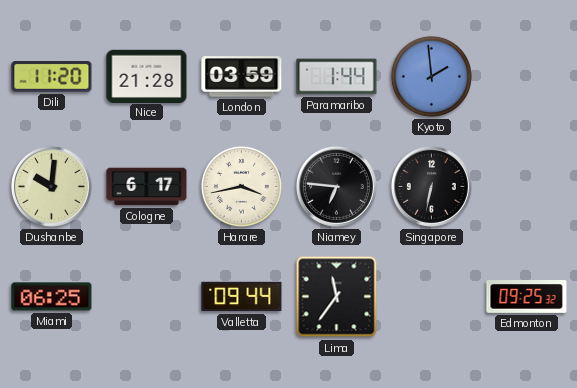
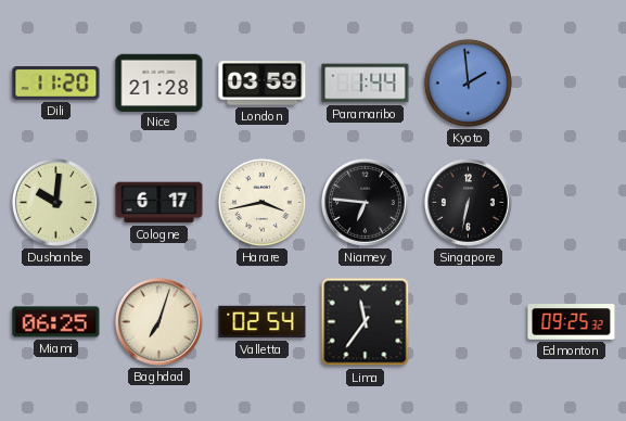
Baghdad: none -> 7:03 (158, 321)
Valletta: 09:44 -> 02:54 (263, 322)
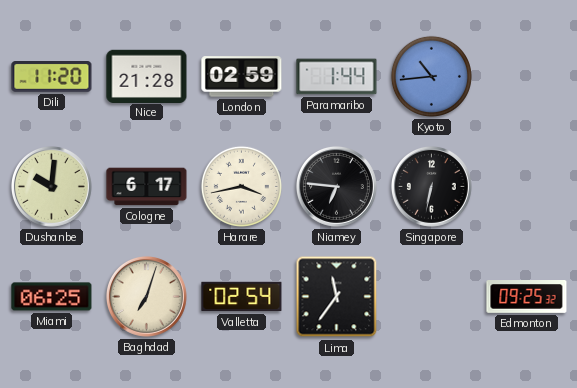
London: 03:59 -> 02:59 (242, 77)
Kyoto: 1:59 -> 10:44 (431, 76)
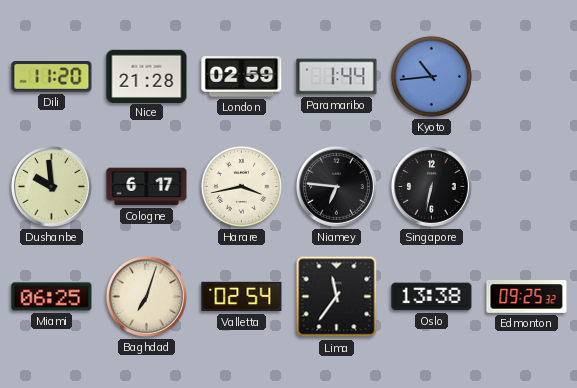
Dushanbe: 10:01 -> 9:59 (51, 186)
Oslo: none -> 13:38 (432, 297)
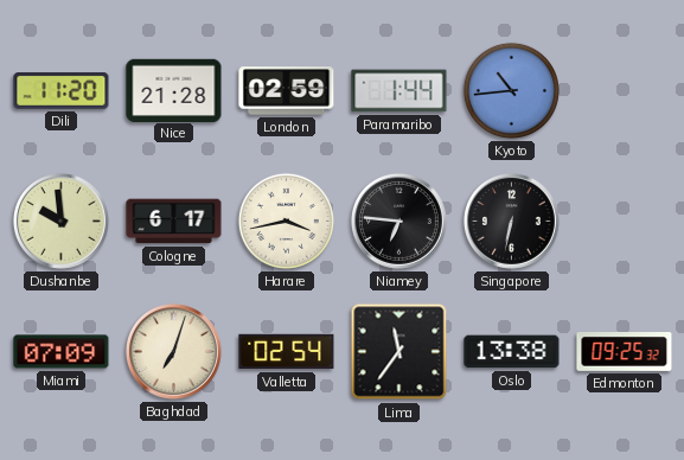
Miami: 06:25 -> 07:09 (62, 352)
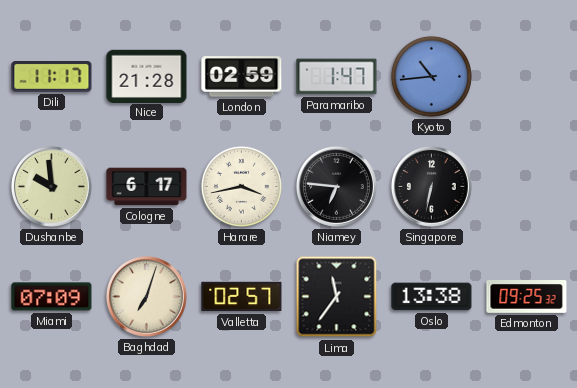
Dili: 11:20 -> 11:17 (52, 77)
Paramaribo: 1:44 -> 1:47 (337, 77)
Valletta: 02:54 -> 02:57 (242, 297)
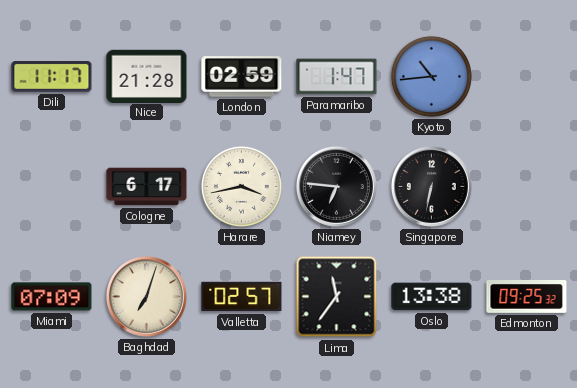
Dushanbe: 9:59 -> none (51, 186)
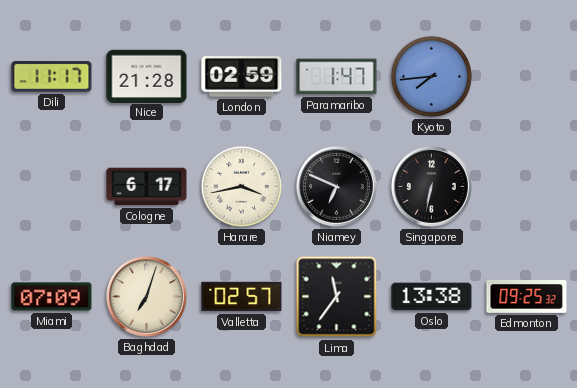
Kyoto: 10:44 -> 7:44 (431, 76)
Niamey: 6:46 -> 6:49 (336, 186)
